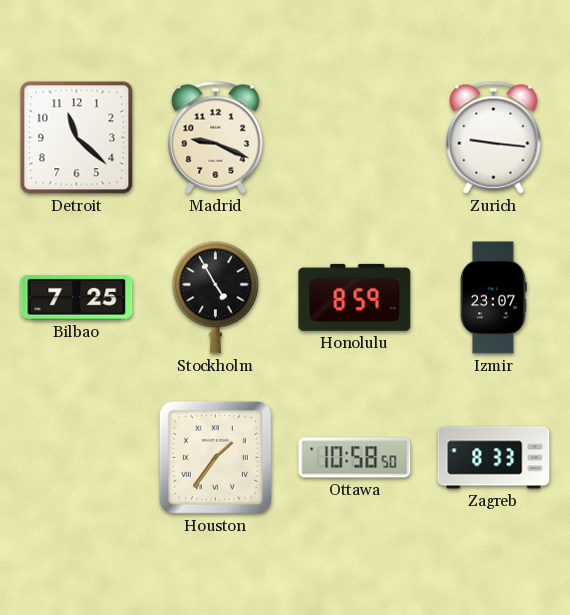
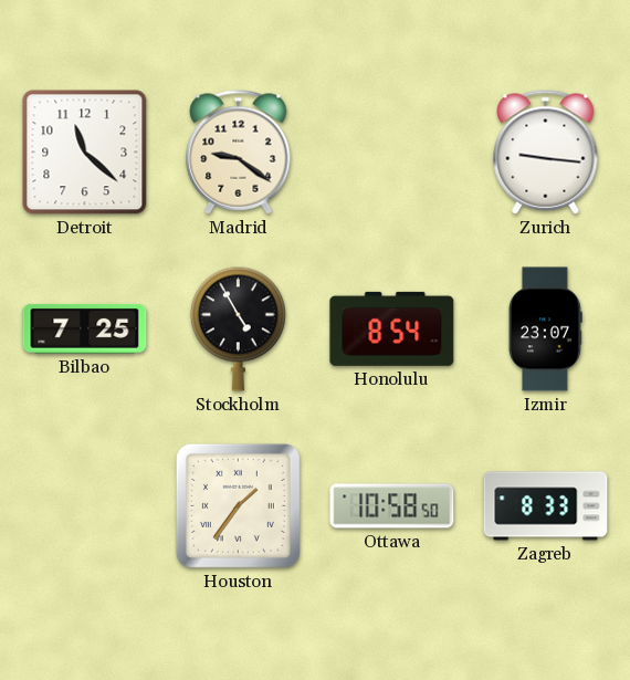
Madrid: 9:19 -> 9:21 (239, 153)
Honolulu: 8:59 -> 8:54 (392, 328)
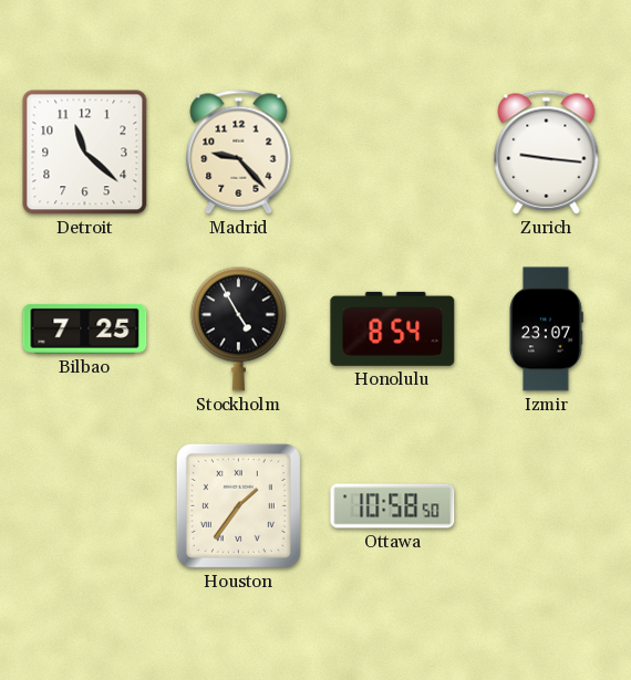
Madrid: 9:21 -> 9:23 (239, 153)
Zagreb: 8:33 -> none (546, 506)
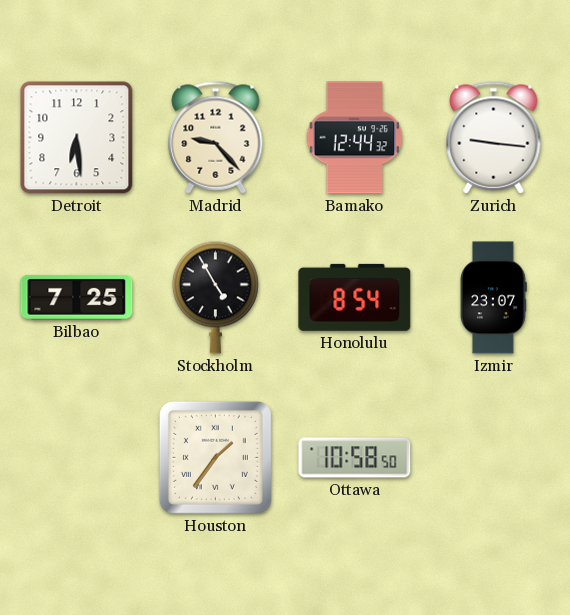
Detroit: 11:22 -> 6:29 (77, 138)
Bamako: none -> 12:44 (355, 138)
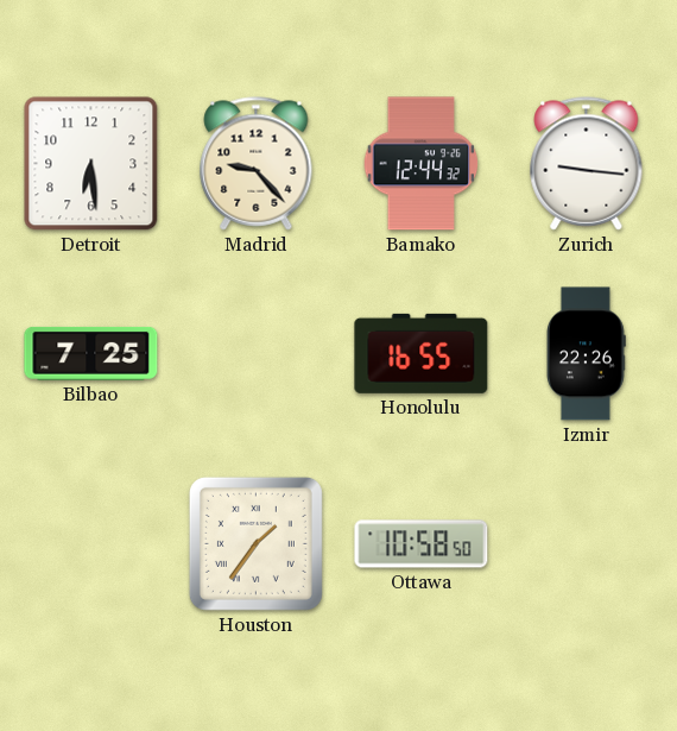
Stockholm: 4:55 -> none (215, 297)
Honolulu: 8:54 -> 16:55 (422, 353)
Izmir: 23:07 -> 22:26 (587, 354)
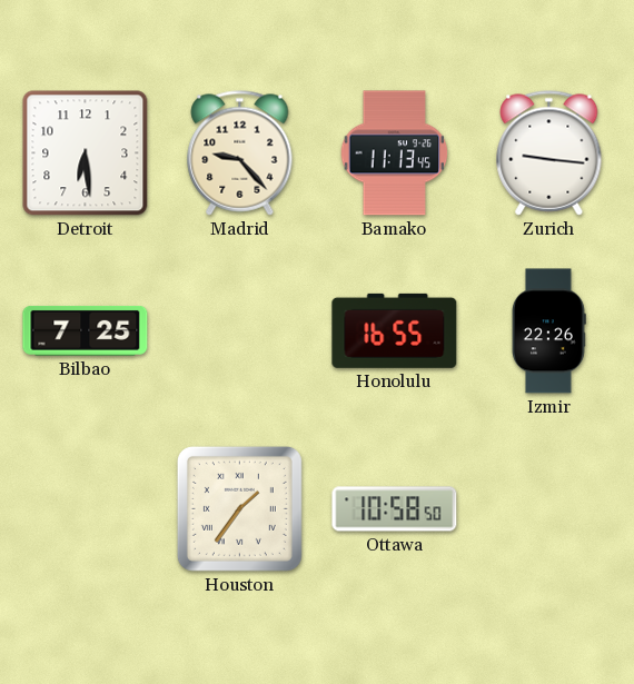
Bamako: 12:44 -> 11:13 (395, 153)
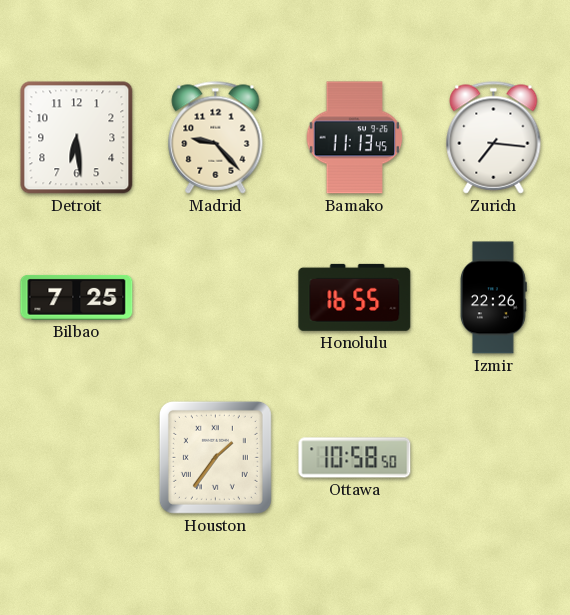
Zurich: 9:16 -> 7:16 (494, 138)
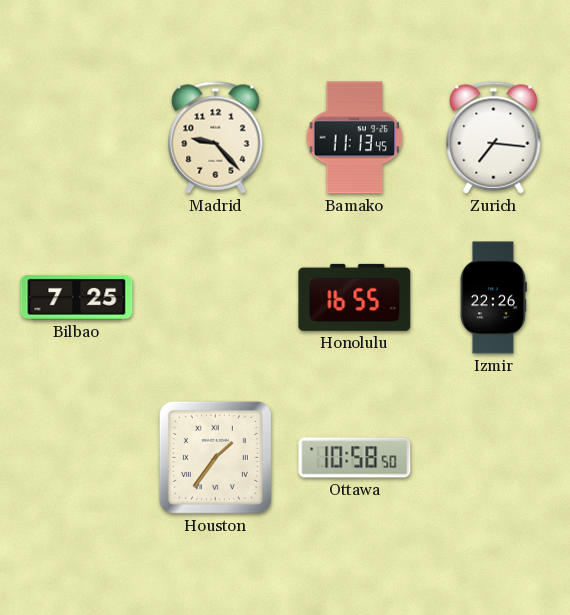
Detroit: 6:29 -> none (77, 138)
